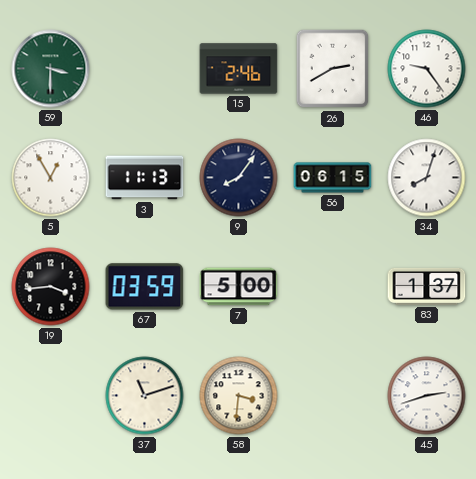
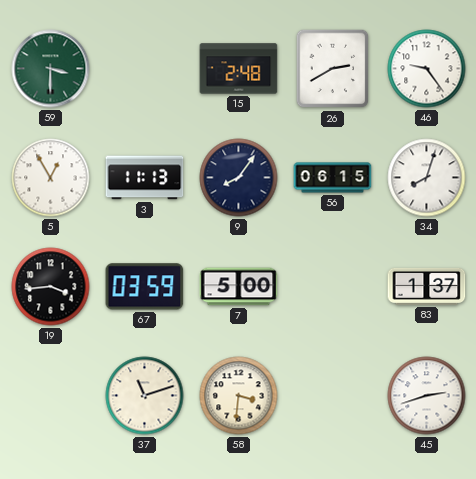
15: 2:46 -> 2:48 (239, 69)
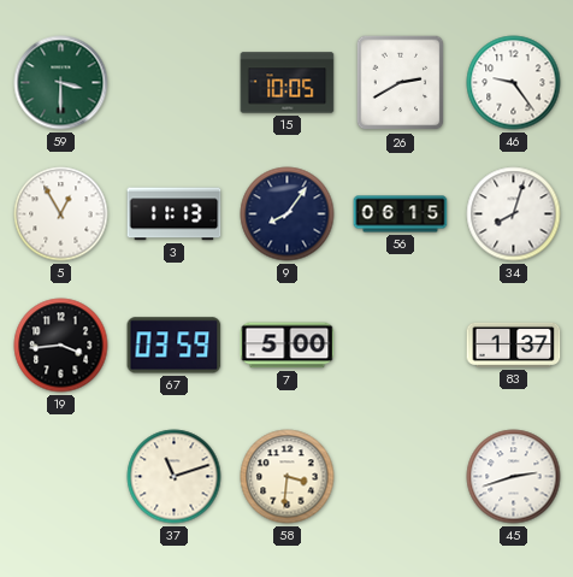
15: 2:48 -> 10:05 (288, 83)
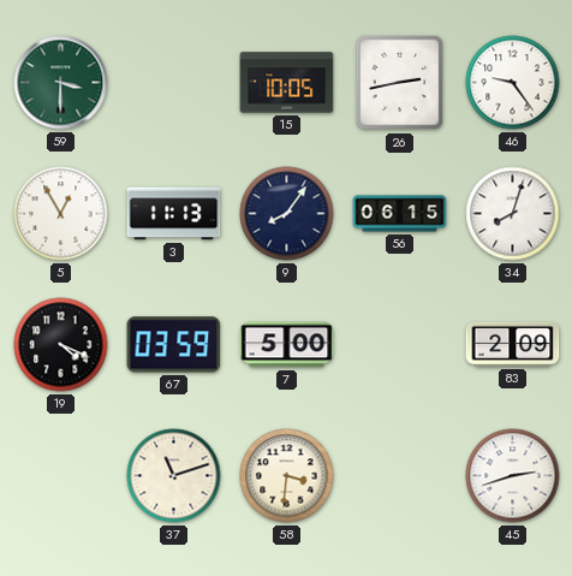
26: 2:40 -> 2:43 (400, 83)
19: 3:44 -> 4:19 (61, 345)
83: 1:37 -> 2:09 (513, 344)
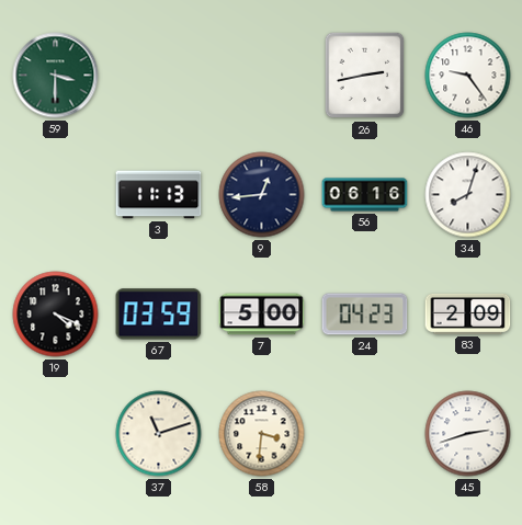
15: 10:05 -> none (287, 83)
5: 12:55 -> none (61, 214)
9: 8:06 -> 12:44 (262, 195)
56: 06:15 -> 06:16 (365, 195)
24: none -> 04:23 (365, 315)
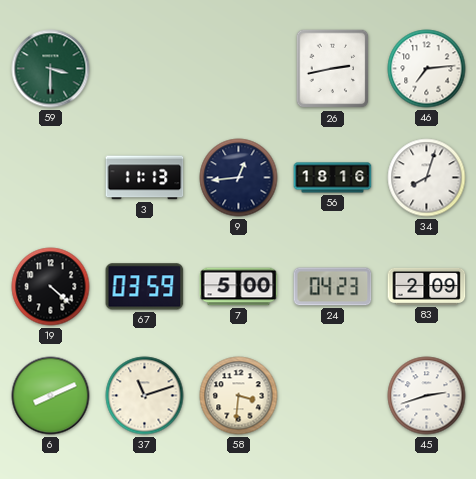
46: 9:24 -> 7:14 (427, 69)
56: 06:16 -> 18:16 (333, 178)
19: 4:19 -> 4:22 (51, 287)
6: none -> 8:11 (51, 396)
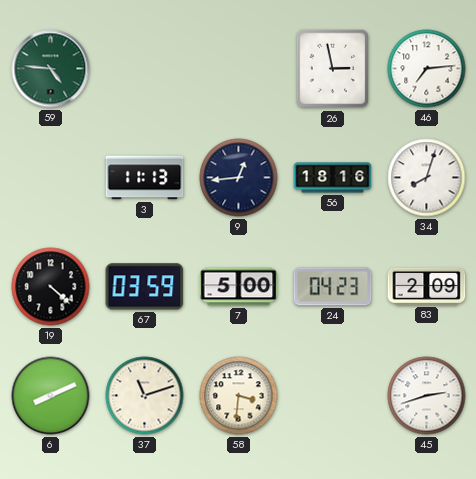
59: 3:30 -> 4:46 (51, 69)
26: 2:43 -> 2:58 (333, 69)
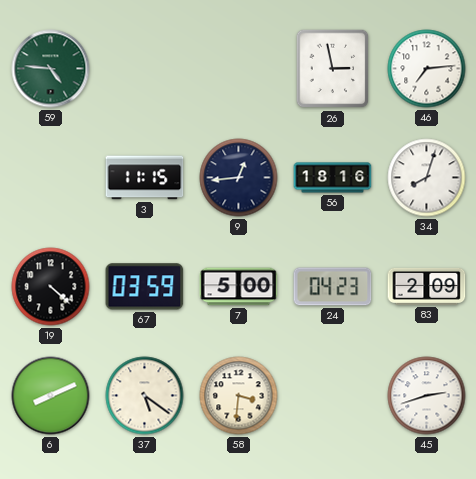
3: 11:13 -> 11:15 (145, 178)
37: 11:12 -> 5:21 (145, 396)
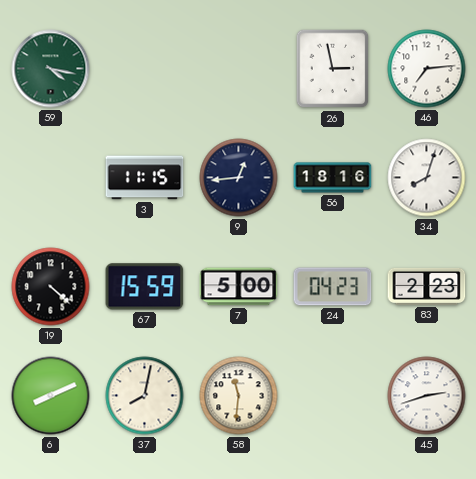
59: 4:46 -> 4:17 (51, 69)
67: 03:59 -> 15:59 (145, 287)
83: 2:09 -> 2:23 (427, 286)
37: 5:21 -> 8:02 (145, 396)
58: 3:31 -> 11:31 (239, 396)
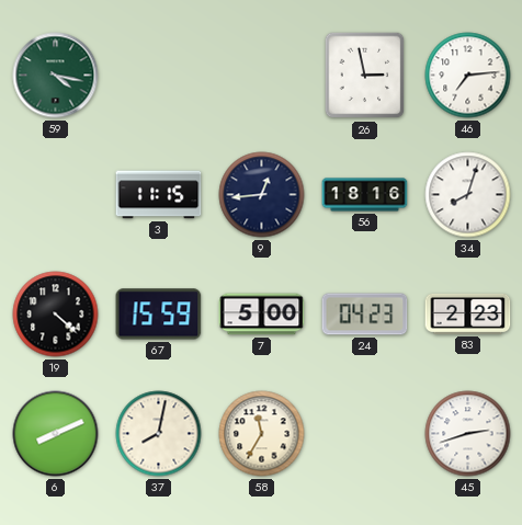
58: 11:31 -> 11:35 (262, 434)
